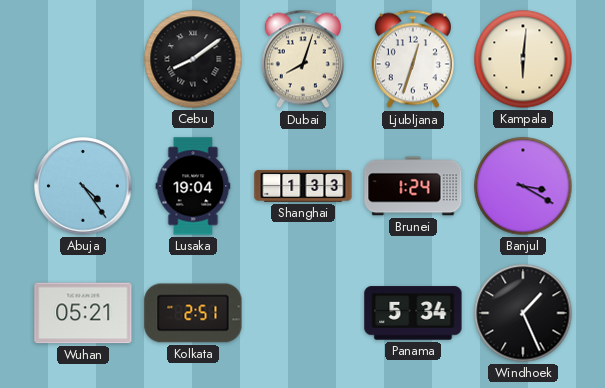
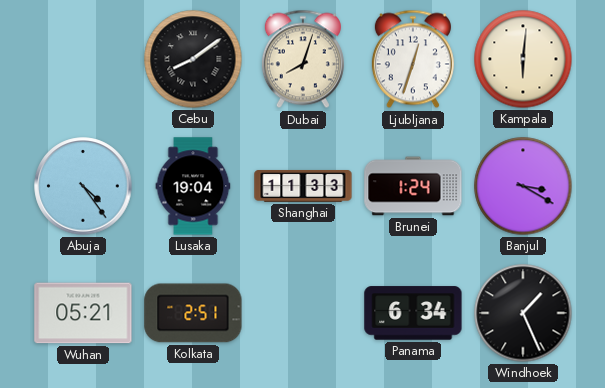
Shanghai: 1:33 -> 11:33 (303, 186)
Panama: 5:34 -> 6:34 (413, 313)
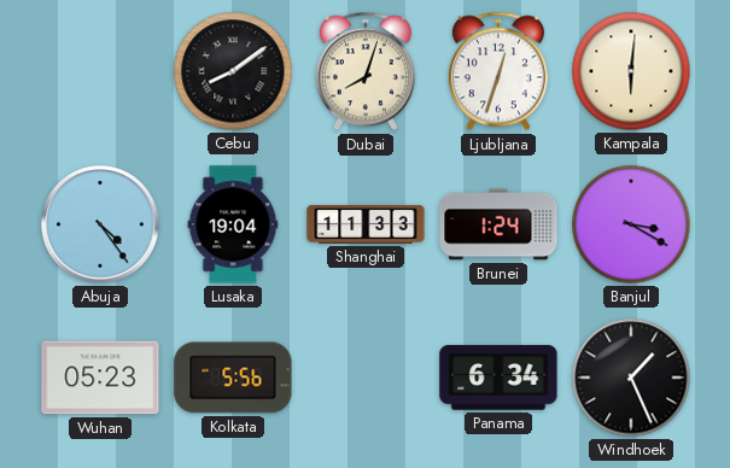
Wuhan: 05:21 -> 05:23 (100, 378)
Kolkata: 2:51 -> 5:56 (233, 378)
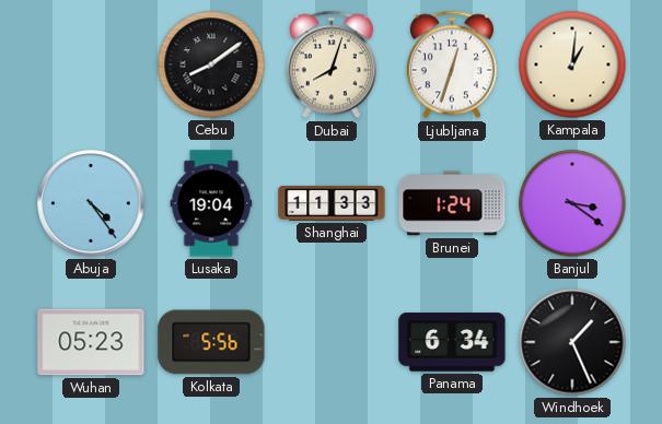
Kampala: 6:01 -> 1:01 (572, 64)
Banjul: 3:20 -> 3:21 (572, 203)
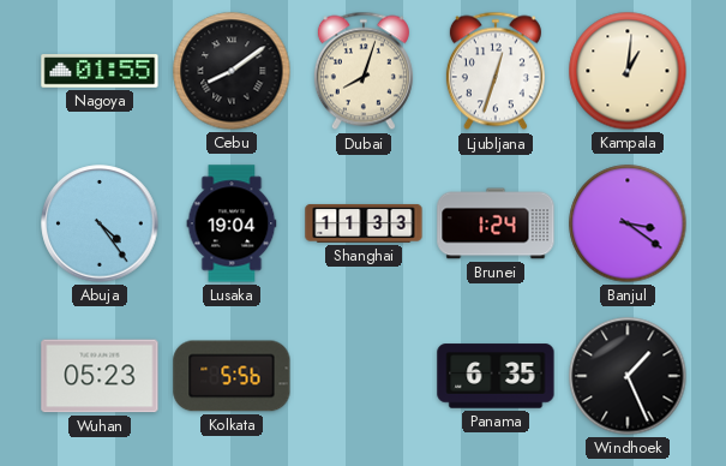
Nagoya: none -> 01:55 (100, 71)
Panama: 6:34 -> 6:35 (496, 376)
